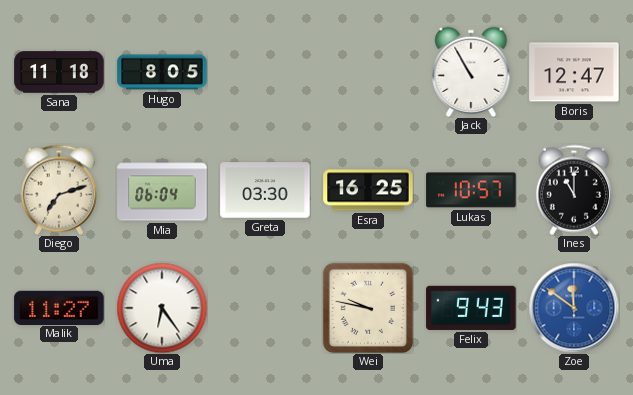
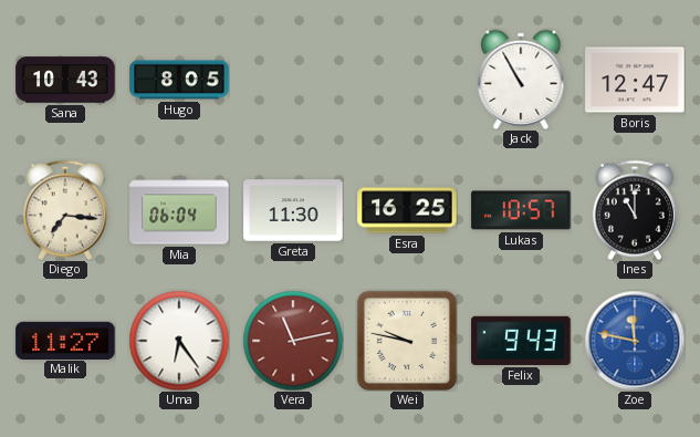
Sana: 11:18 -> 10:43 (65, 80)
Diego: 7:12 -> 7:16 (65, 210)
Greta: 03:30 -> 11:30 (293, 210)
Vera: none -> 11:13 (293, 341)
Zoe: 11:51 -> 11:47 (635, 341)
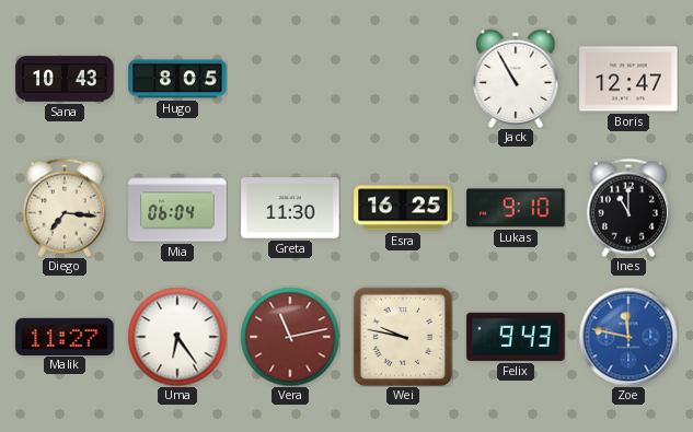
Lukas: 10:57 -> 9:10 (516, 208)
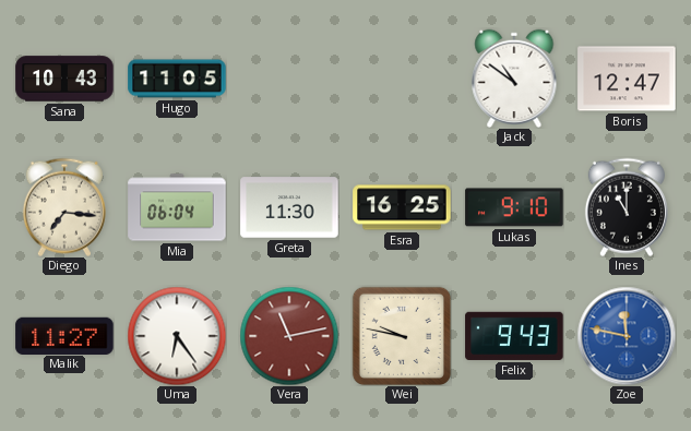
Hugo: 8:05 -> 11:05 (177, 79)
Jack: 10:55 -> 10:51 (514, 79)
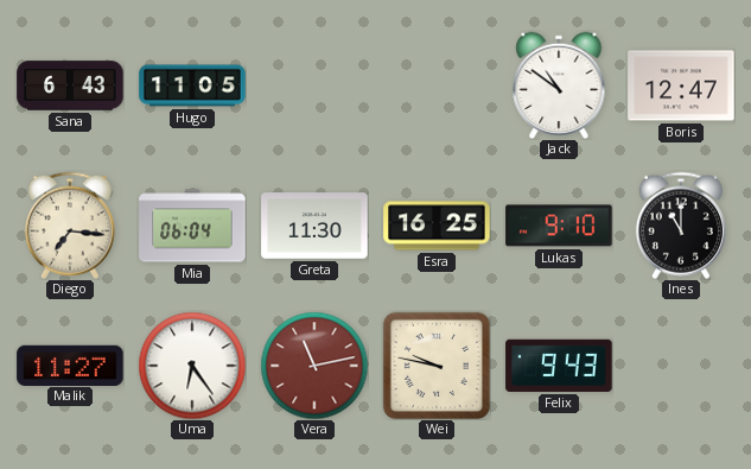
Sana: 10:43 -> 6:43 (70, 85)
Zoe: 11:47 -> none (627, 336)
